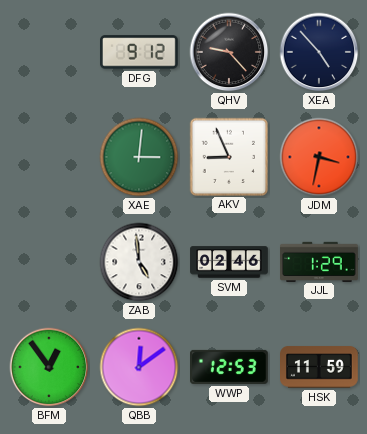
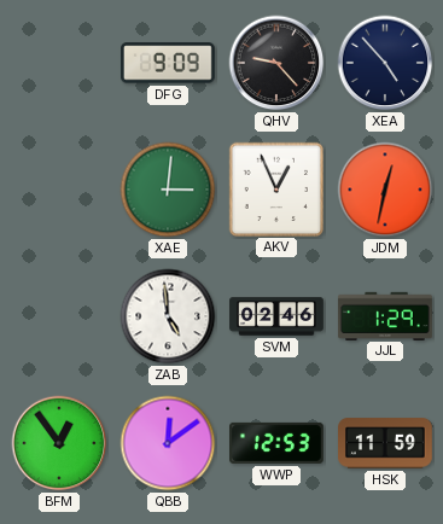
DFG: 9:12 -> 9:09 (169, 63)
AKV: 8:56 -> 12:56 (275, 188)
JDM: 3:32 -> 12:32 (385, 190)
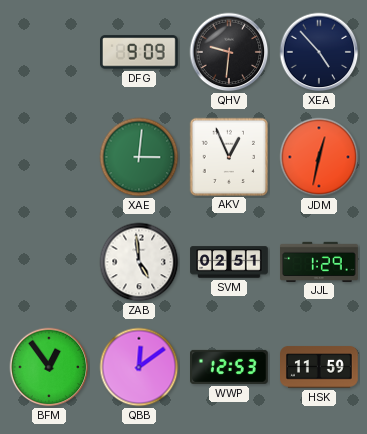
QHV: 9:23 -> 9:31 (229, 52)
SVM: 02:46 -> 02:51 (229, 262)
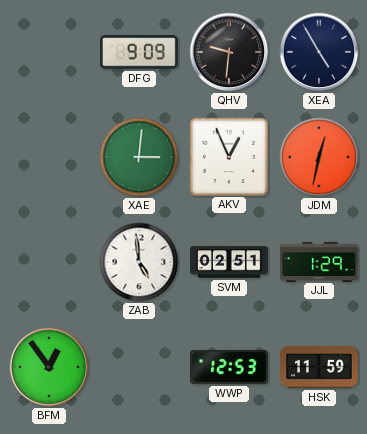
XEA: 4:53 -> 4:55 (319, 52)
QBB: 12:09 -> none (139, 367)
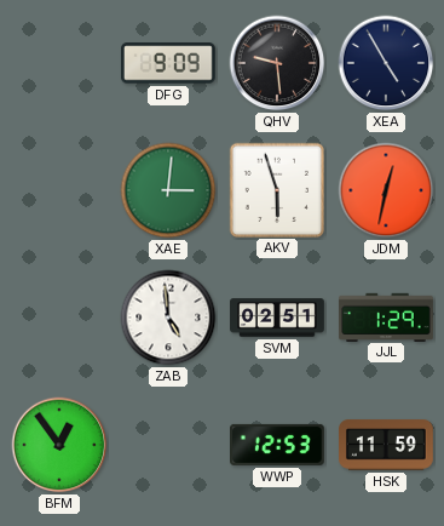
QHV: 9:31 -> 9:29 (277, 63)
AKV: 12:56 -> 5:57 (276, 189)
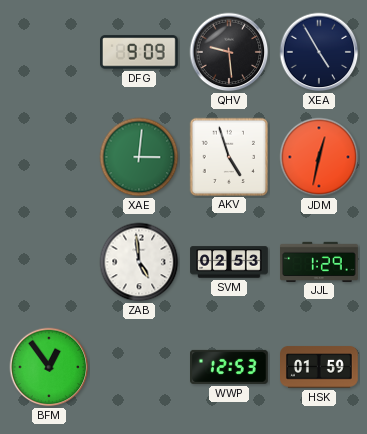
AKV: 5:57 -> 4:57 (228, 156)
SVM: 02:51 -> 02:53 (229, 262)
HSK: 11:59 -> 01:59 (320, 367)
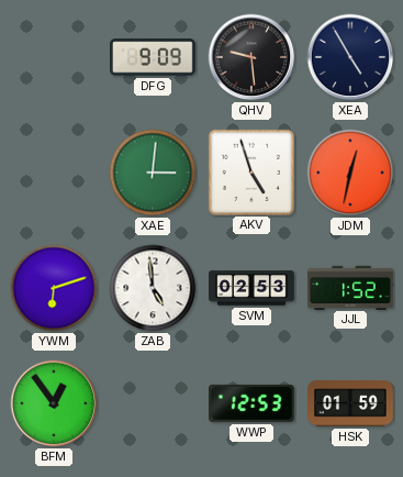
YWM: none -> 6:12 (54, 288)
JJL: 1:29 -> 1:52 (350, 287)
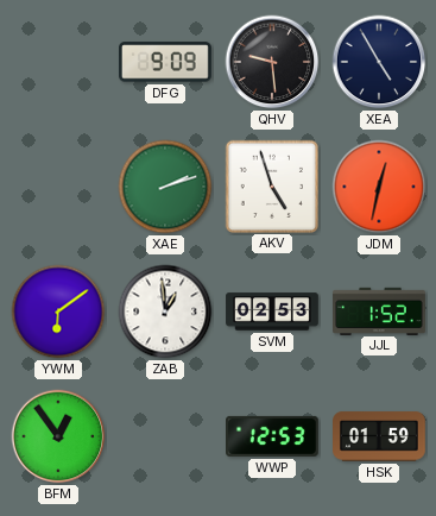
XAE: 3:01 -> 2:12 (165, 187)
YWM: 6:12 -> 6:09 (58, 312)
ZAB: 4:59 -> 12:59 (165, 312)
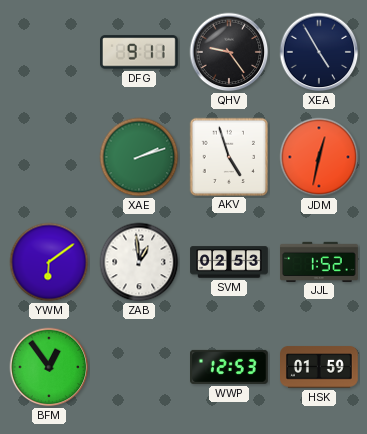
DFG: 9:09 -> 9:11 (140, 52)
QHV: 9:29 -> 9:24 (229, 52)
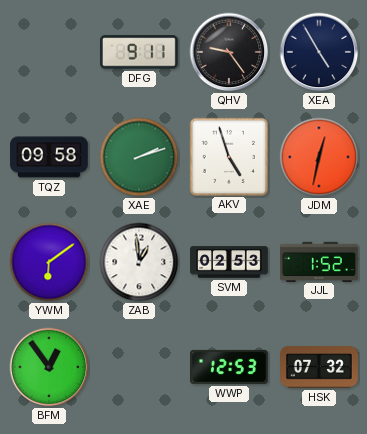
TQZ: none -> 09:58 (50, 157)
HSK: 01:59 -> 07:32 (320, 367)
